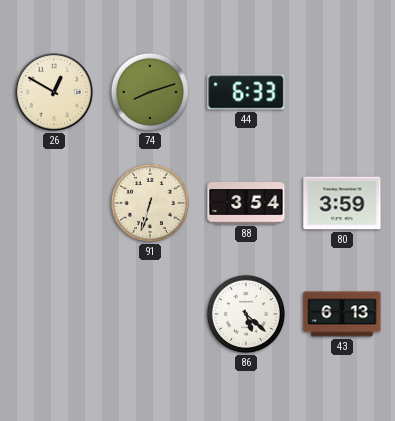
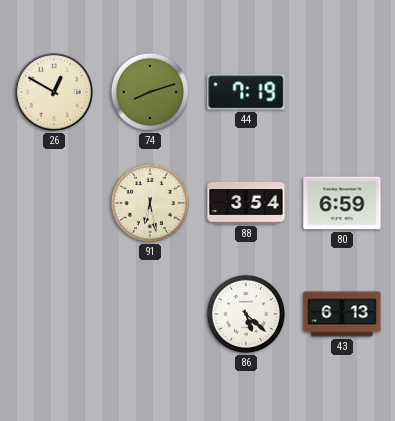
44: 6:33 -> 7:19 (246, 92)
91: 6:33 -> 6:28 (150, 203)
80: 3:59 -> 6:59 (342, 203)
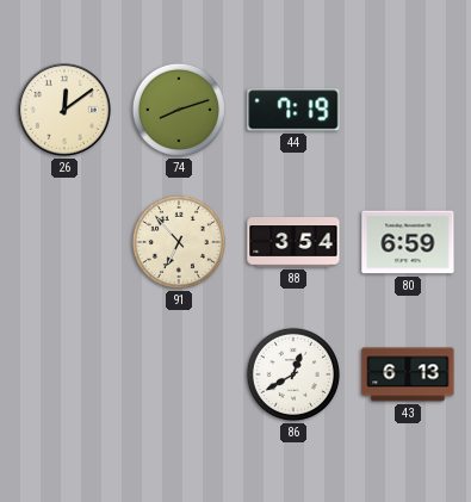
26: 12:50 -> 12:09 (66, 111)
91: 6:28 -> 6:53 (179, 242)
86: 5:22 -> 12:40 (293, 374)
